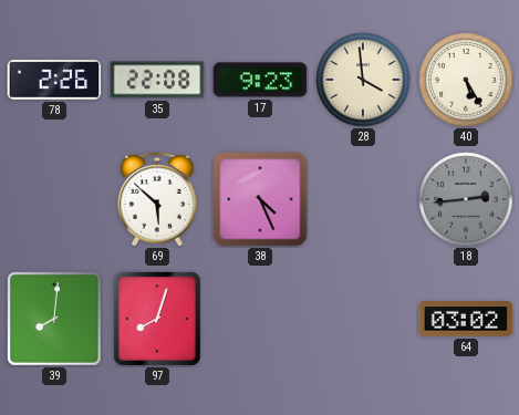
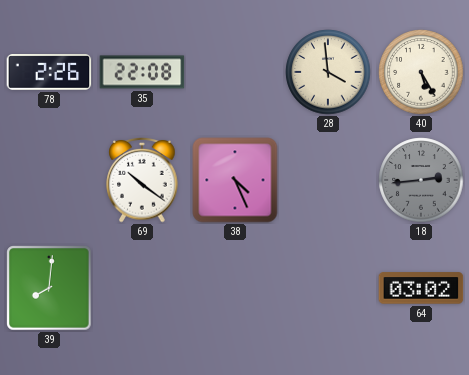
17: 9:23 -> none (260, 80)
69: 5:52 -> 10:21 (142, 180)
97: 8:03 -> none (157, 319)
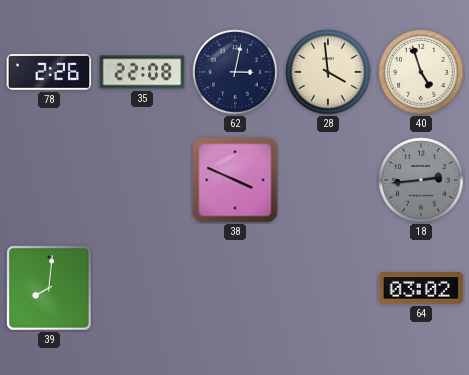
62: none -> 3:02 (235, 72)
40: 5:25 -> 4:57 (421, 72)
69: 10:21 -> none (142, 180)
38: 4:26 -> 3:49 (235, 180)
